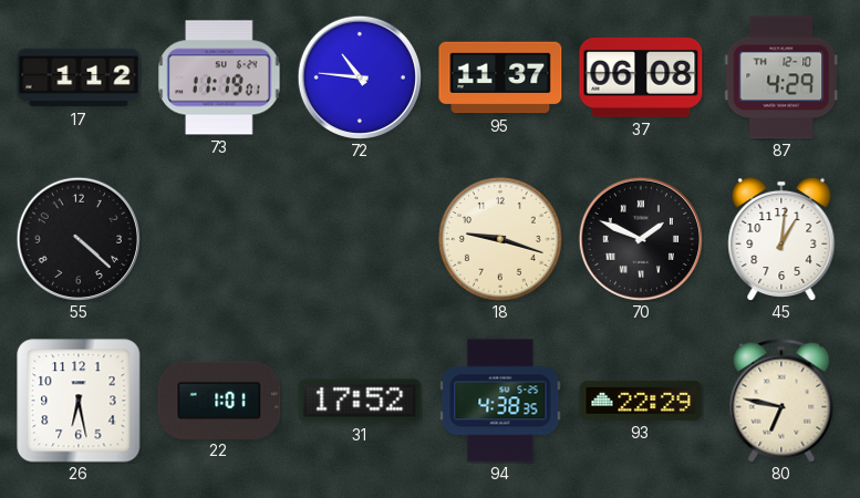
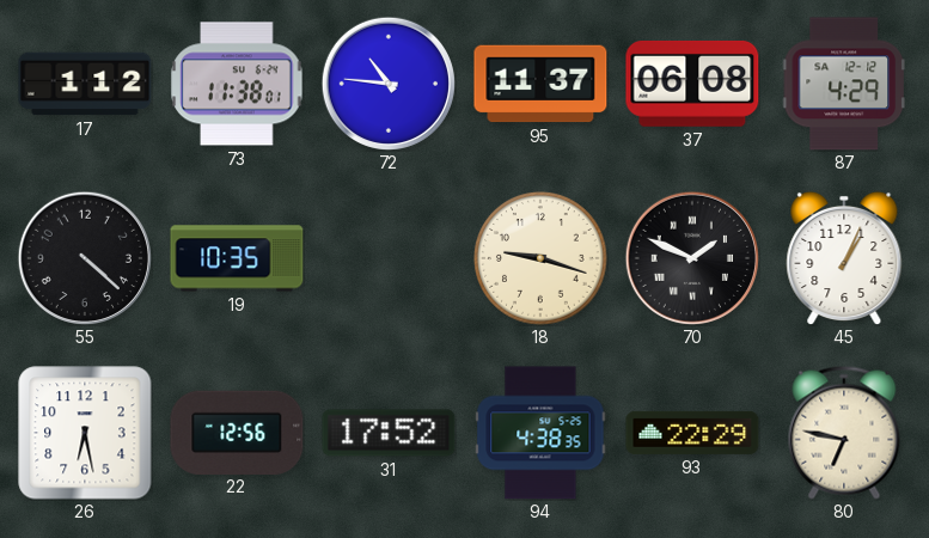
73: 11:19 -> 11:38 (237, 84)
87 date: TH 12-10 -> SA 12-12 (843, 84)
19: none -> 10:35 (237, 258)
45: 1:01 -> 1:04 (844, 257)
22: 1:01 -> 12:56 (237, 432)
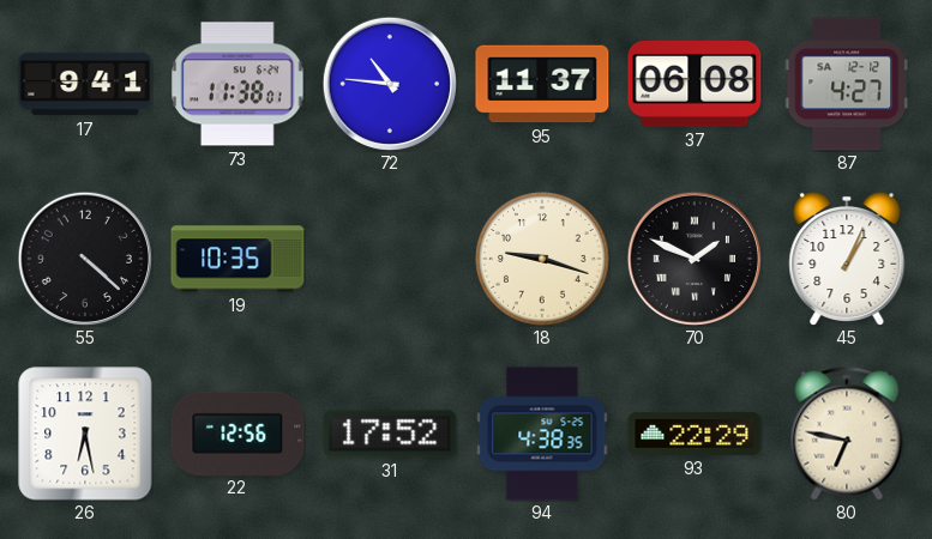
17: 1:12 -> 9:41 (85, 84)
87: 4:29 -> 4:27 (846, 84)
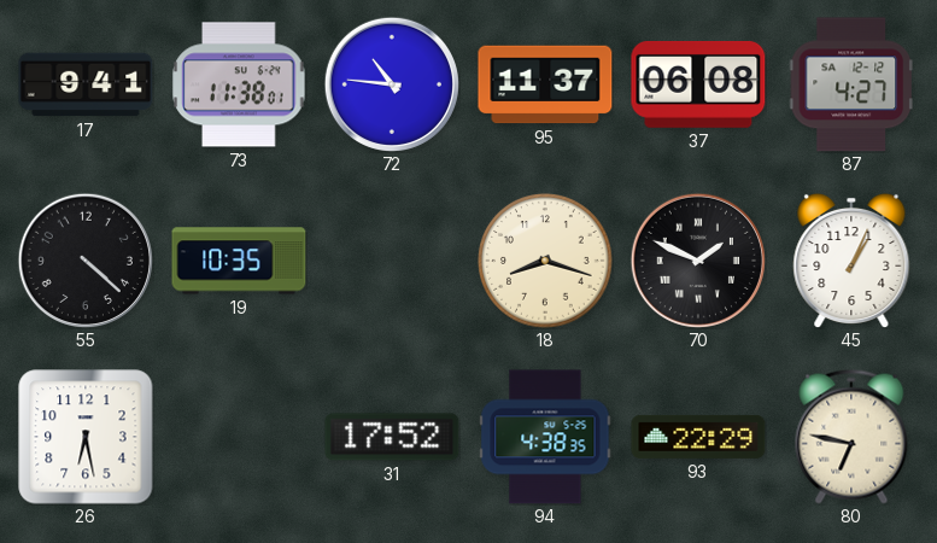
18: 9:18 -> 8:18 (545, 261)
22: 12:56 -> none (237, 432)
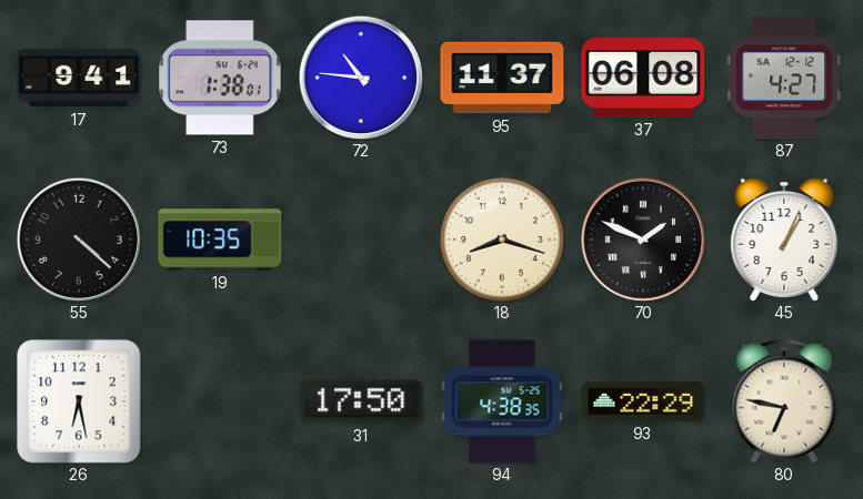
73: 11:38 -> 1:38 (220, 78)
31: 17:52 -> 17:50 (361, 401)
